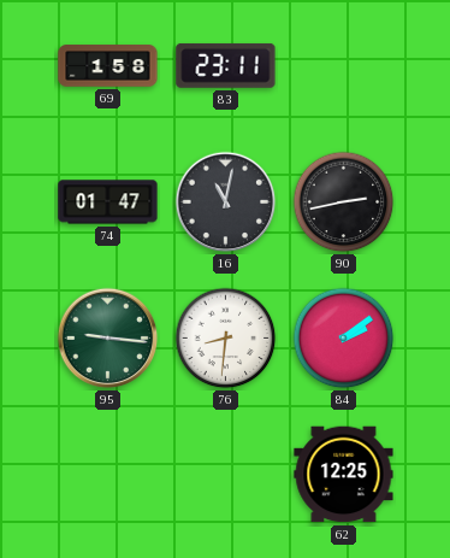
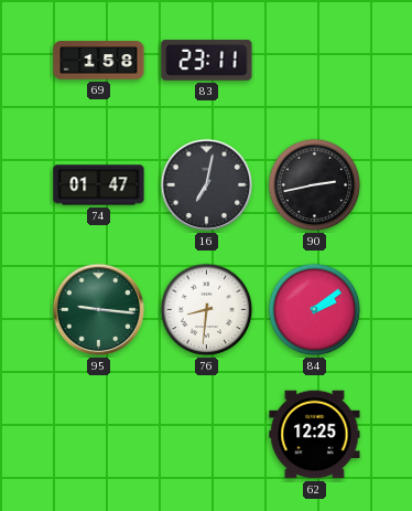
16: 11:02 -> 7:02 (207, 185)
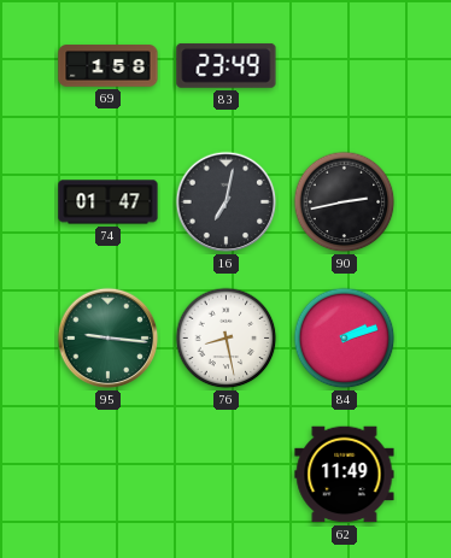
83: 23:11 -> 23:49 (227, 65)
76: 8:31 -> 8:28 (227, 339)
84: 2:09 -> 2:12 (345, 339)
62: 12:25 -> 11:49 (345, 475)
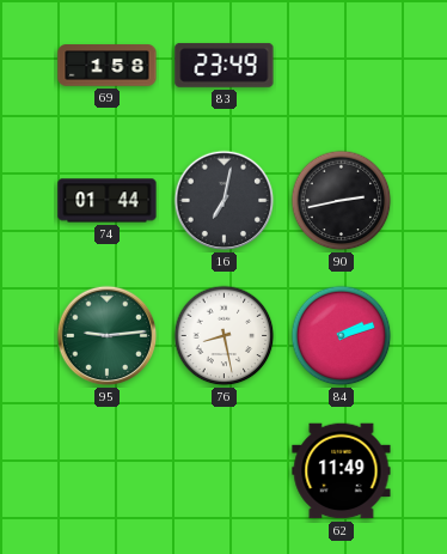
74: 01:47 -> 01:44 (108, 201)
95: 9:16 -> 9:14 (108, 336)
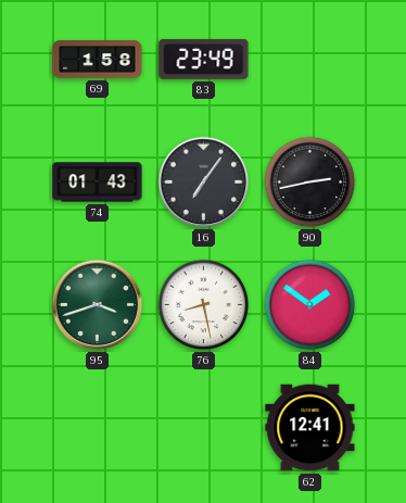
74: 01:44 -> 01:43 (98, 183)
16: 7:02 -> 7:06 (204, 183)
95: 9:14 -> 3:42 (98, 305)
84: 2:12 -> 1:51 (310, 305)
62: 11:49 -> 12:41 (310, 428)
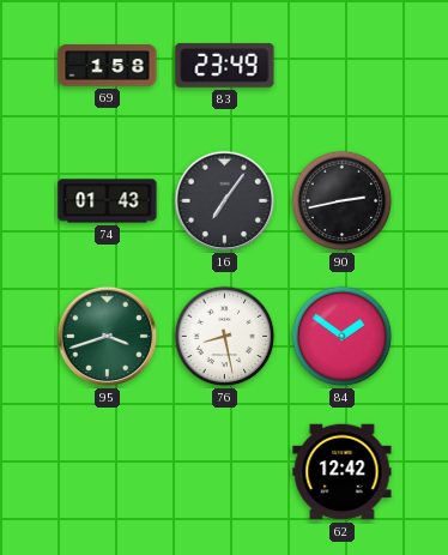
62: 12:41 -> 12:42 (343, 472)
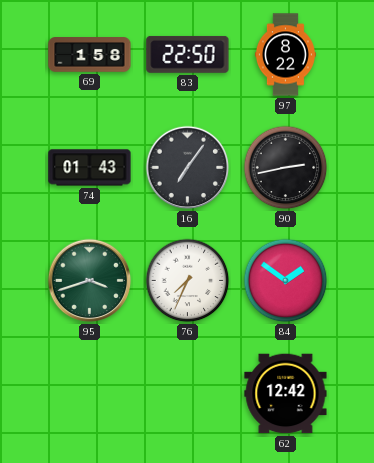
83: 23:49 -> 22:50 (188, 54)
97: none -> 8:22 (285, 55)
76: 8:28 -> 7:34 (188, 281)
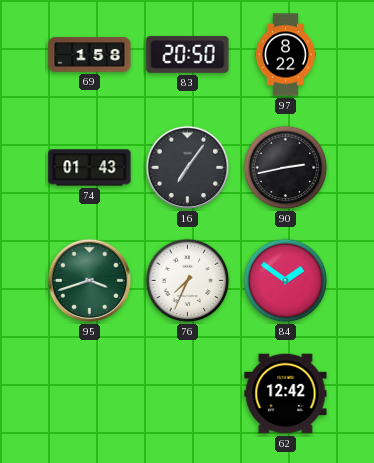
83: 22:50 -> 20:50 (188, 54)
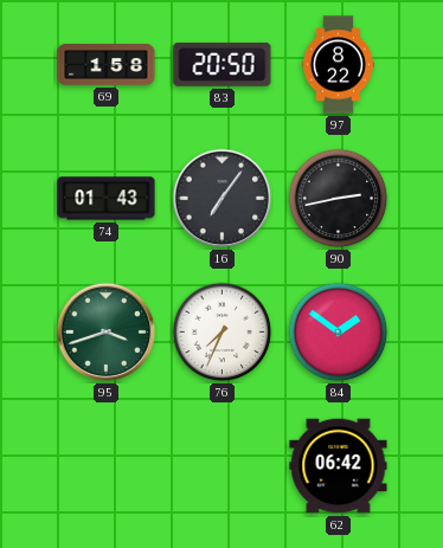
62: 12:42 -> 06:42 (339, 466)
